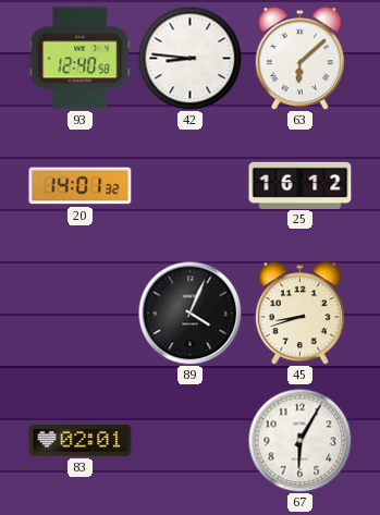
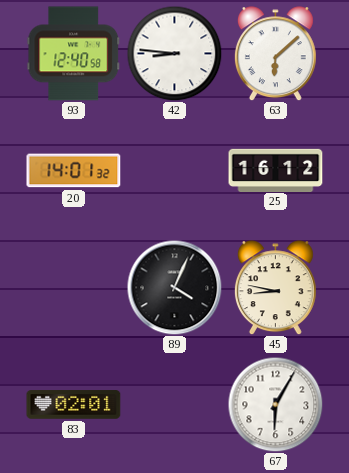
45: 8:42 -> 8:47 (275, 288)
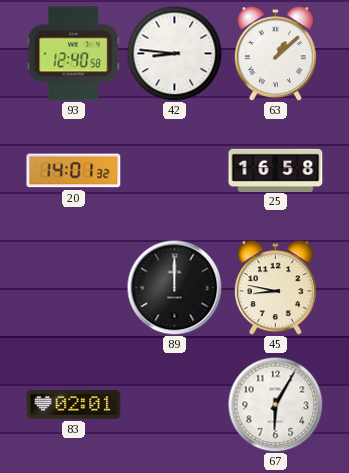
63: 6:08 -> 1:08 (275, 54)
25: 16:12 -> 16:58 (276, 170)
89: 4:04 -> 12:00 (174, 287)
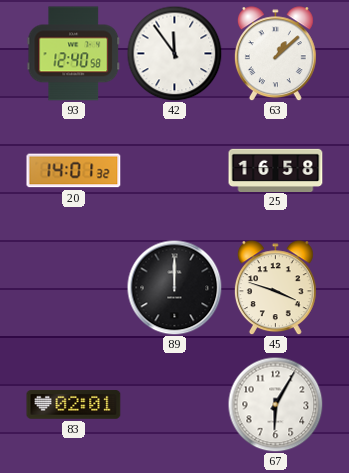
42: 8:46 -> 11:54 (174, 53)
45: 8:47 -> 3:48 (275, 288)
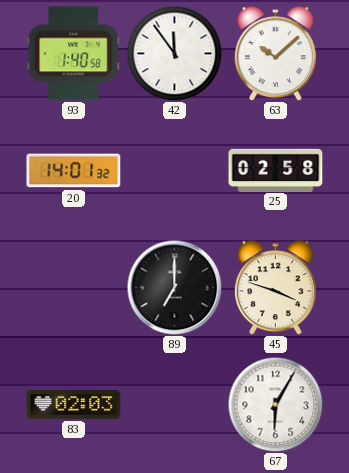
93: 12:40 -> 1:40 (74, 54)
63: 1:08 -> 10:08 (275, 54)
25: 16:58 -> 02:58 (276, 170)
89: 12:00 -> 7:00 (174, 287)
83: 02:01 -> 02:03 (74, 405)
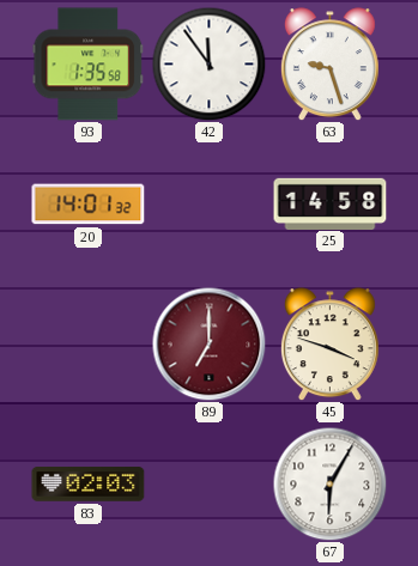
93: 1:40 -> 1:35 (89, 65)
63: 10:08 -> 9:27 (329, 65)
25: 02:58 -> 14:58 (331, 203)
89 dial: black -> burgundy (208, 343)
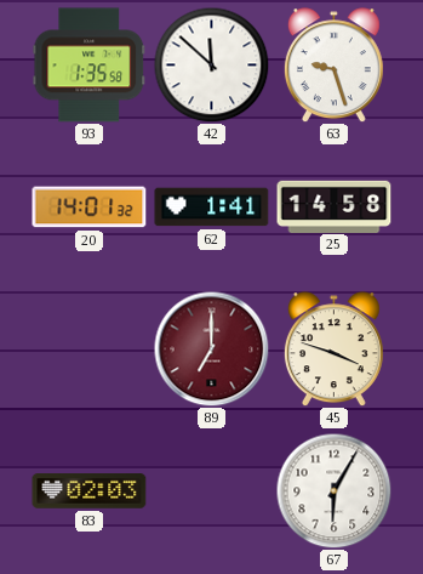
42: 11:54 -> 11:52 (211, 64)
62: none -> 1:41 (212, 208)
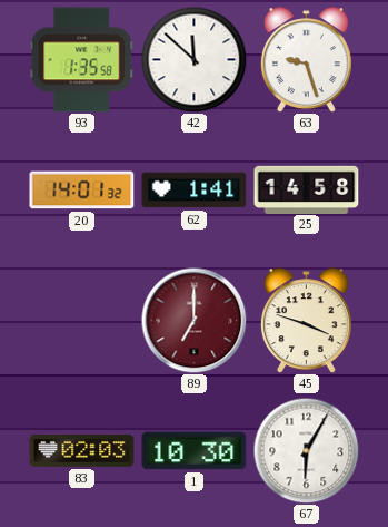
1: none -> 10:30 (195, 451)
